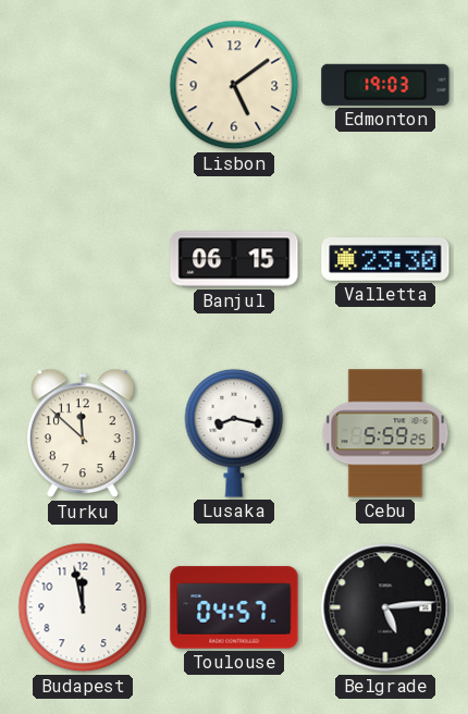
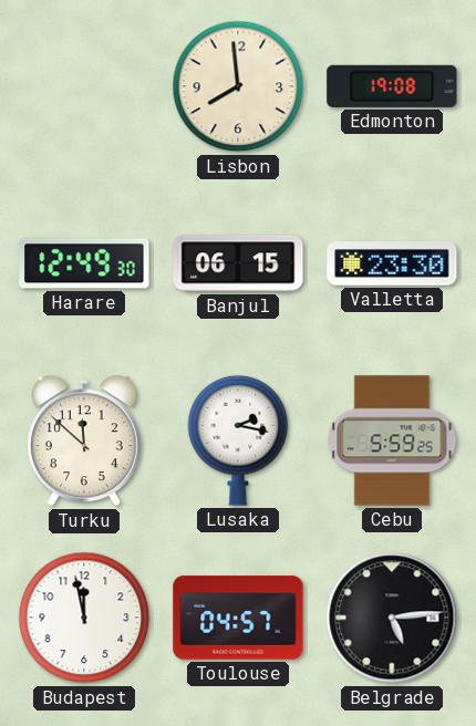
Lisbon: 5:09 -> 7:59 (238, 86)
Edmonton: 19:03 -> 19:08 (392, 86)
Harare: none -> 12:49 (84, 263)
Lusaka: 8:17 -> 2:17 (238, 440)
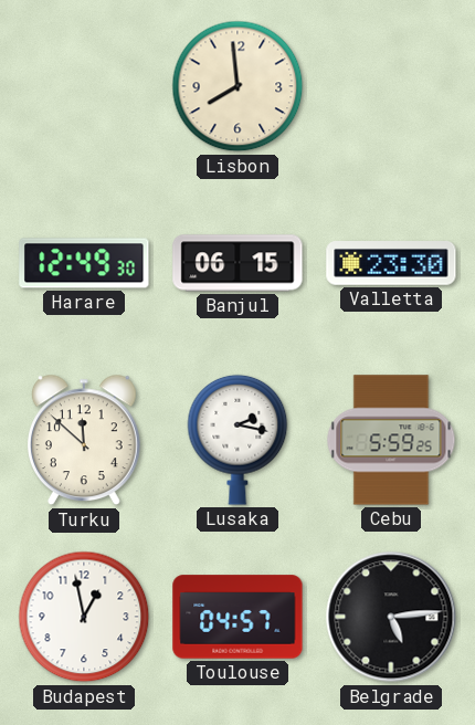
Edmonton: 19:08 -> none (392, 86)
Budapest: 11:58 -> 12:58 (84, 617)
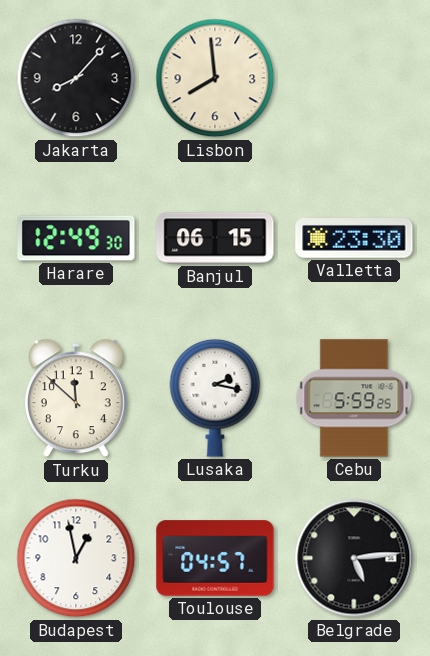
Jakarta: none -> 8:07 (76, 78)
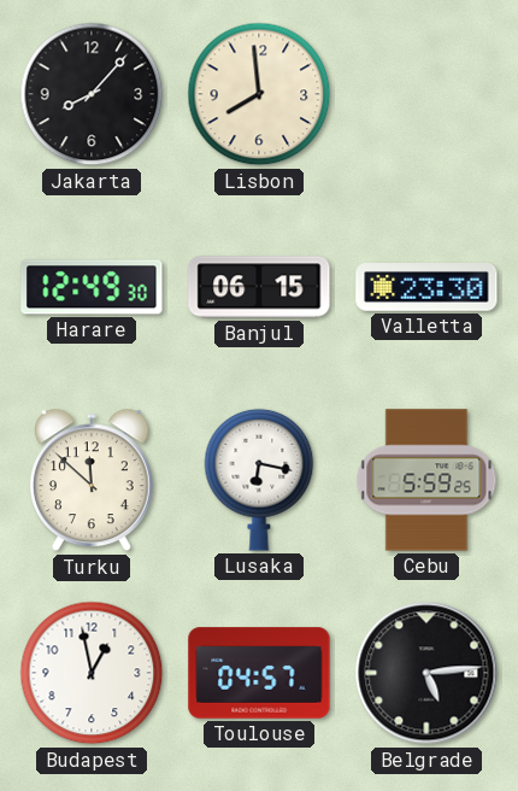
Lusaka: 2:17 -> 6:17 (259, 480)
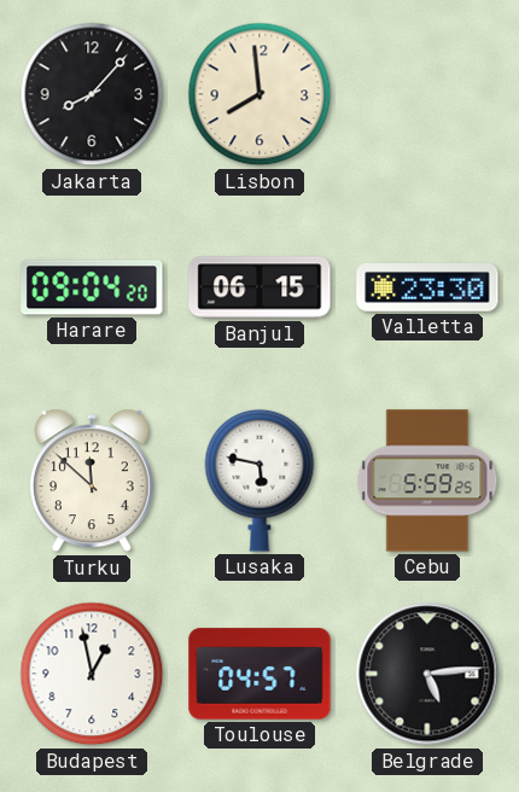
Harare: 12:49 -> 09:04 (92, 287)
Lusaka: 6:17 -> 5:47 (259, 481)
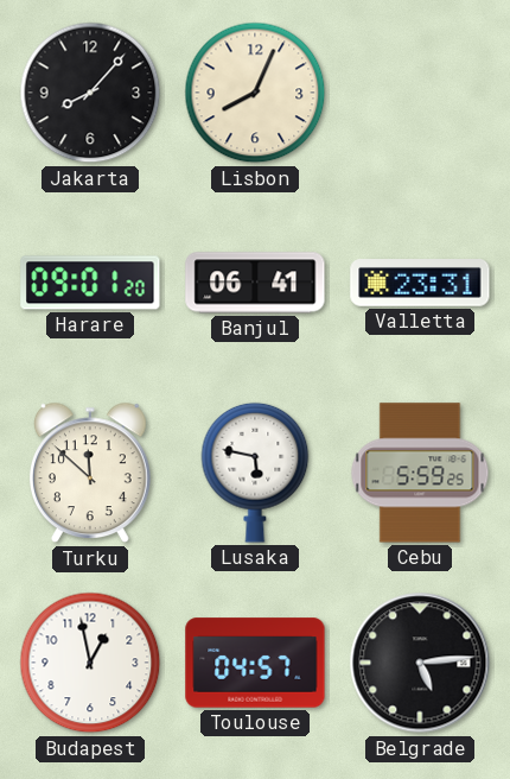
Lisbon: 7:59 -> 8:04 (255, 93)
Harare: 09:04 -> 09:01 (90, 283)
Banjul: 06:15 -> 06:41 (255, 283)
Valletta: 23:30 -> 23:31 (420, 283)
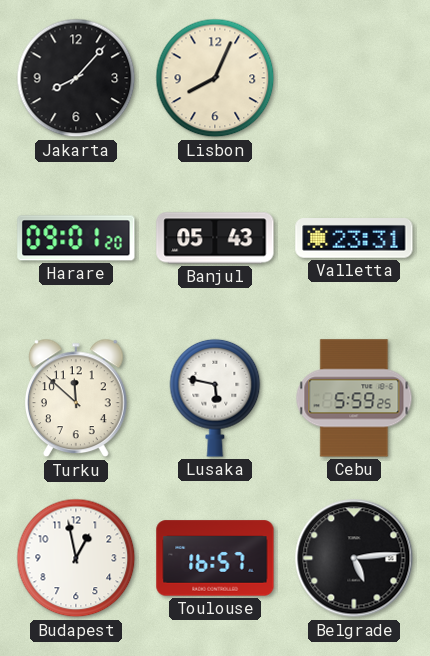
Banjul: 06:41 -> 05:43 (215, 238)
Toulouse: 04:57 -> 16:57 (215, 558)
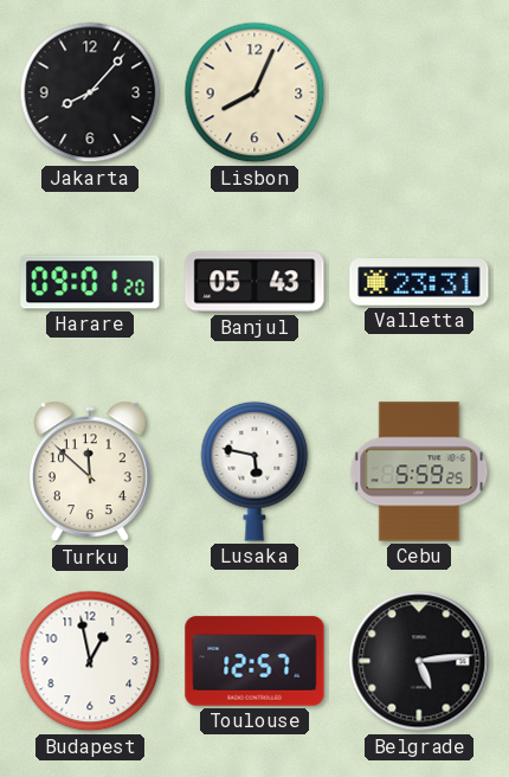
Toulouse: 16:57 -> 12:57 (254, 661)
